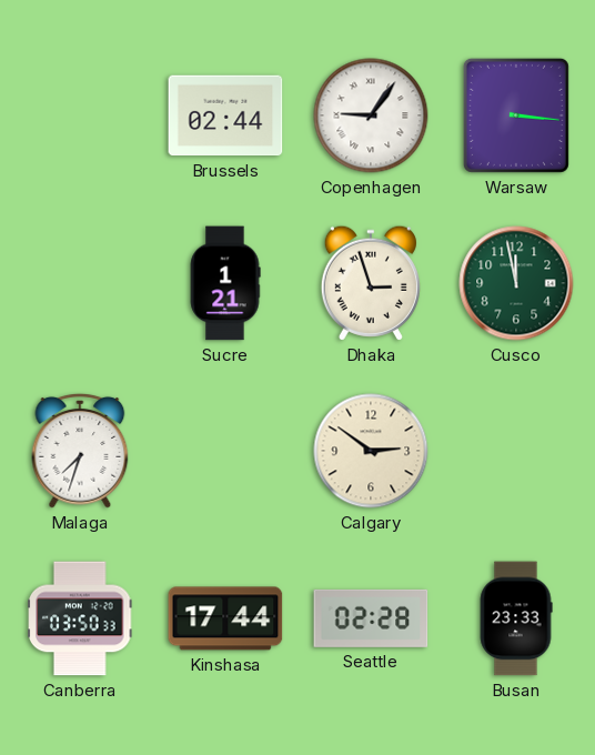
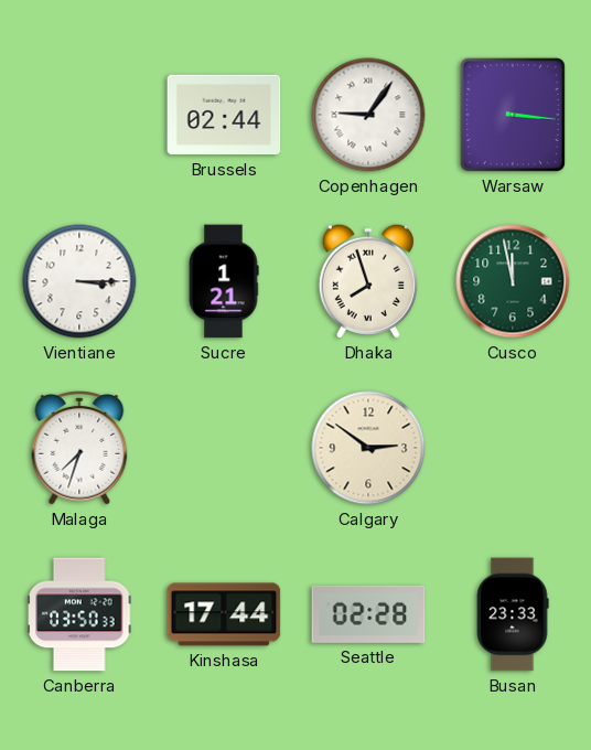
Vientiane: none -> 3:15 (79, 281)
Dhaka: 2:57 -> 7:57 (368, 281)
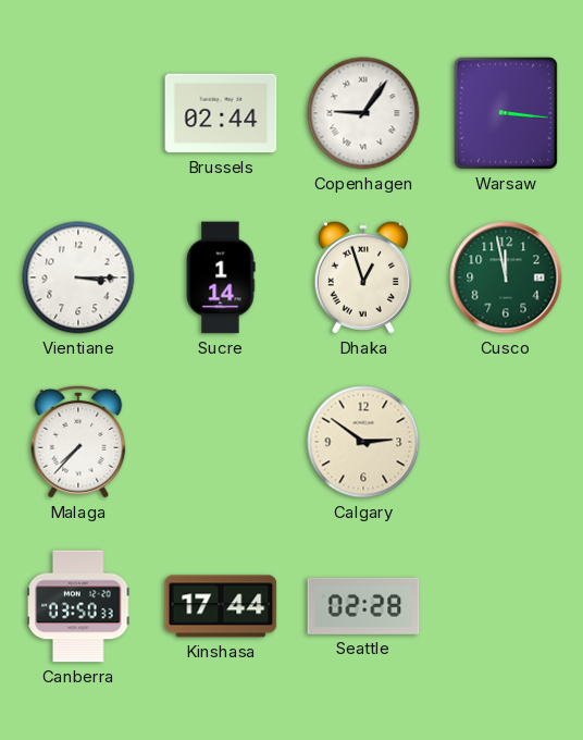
Sucre: 1:21 -> 1:14 (221, 277)
Dhaka: 7:57 -> 12:57 (363, 277)
Malaga: 7:33 -> 7:37 (78, 442)
Busan: 23:33 -> none (513, 614)
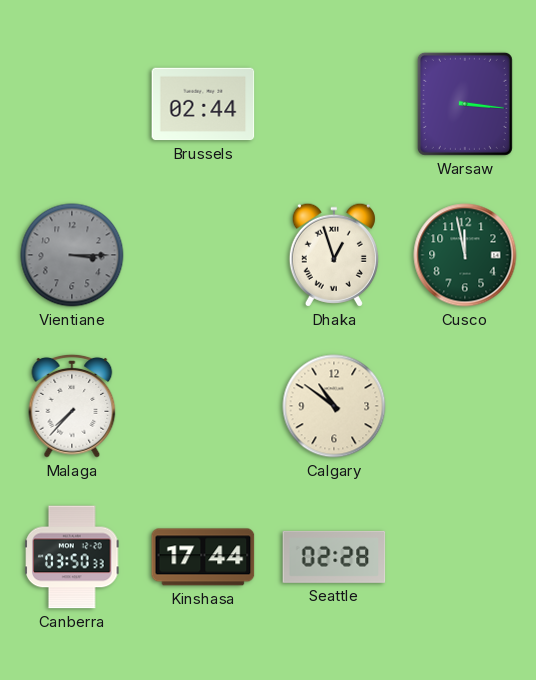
Copenhagen: 9:06 -> none (363, 113)
Vientiane dial: white -> grey (72, 255)
Sucre: 1:14 -> none (221, 277)
Calgary: 2:51 -> 10:51 (334, 406)
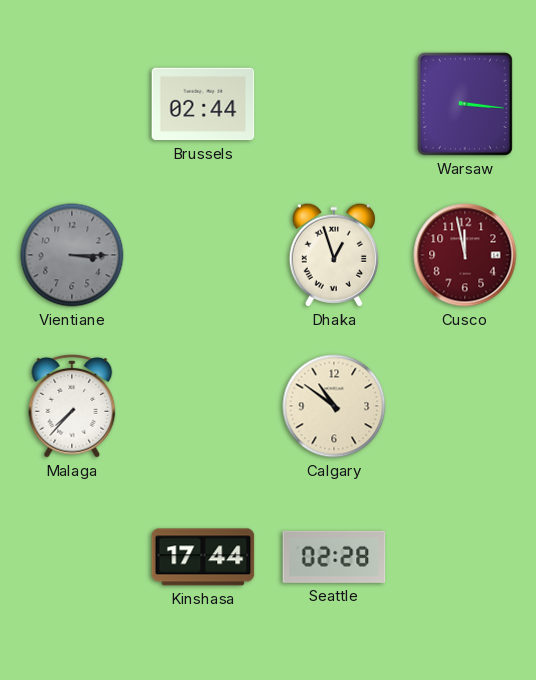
Cusco dial: green -> burgundy (465, 255)
Canberra: 03:50 -> none (72, 557)
